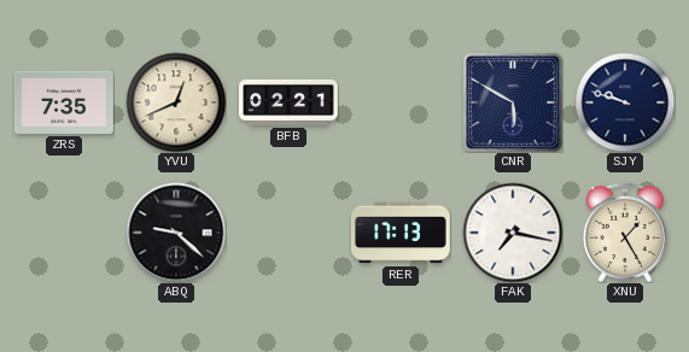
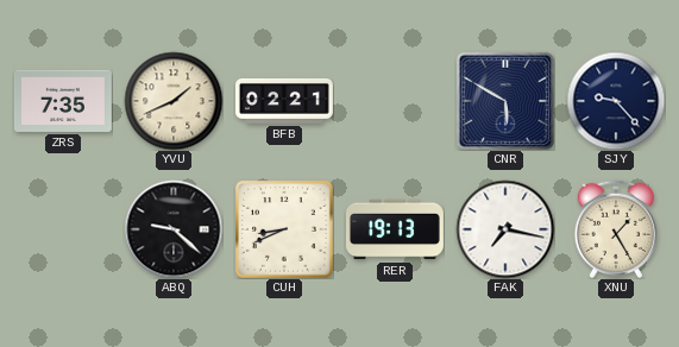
YVU: 12:41 -> 1:41 (174, 101)
SJY: 9:48 -> 9:23 (616, 101)
CUH: none -> 8:41 (284, 229)
RER: 17:13 -> 19:13 (396, 229)
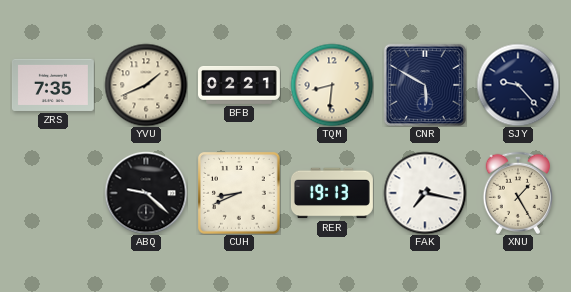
TQM: none -> 8:31 (332, 85)
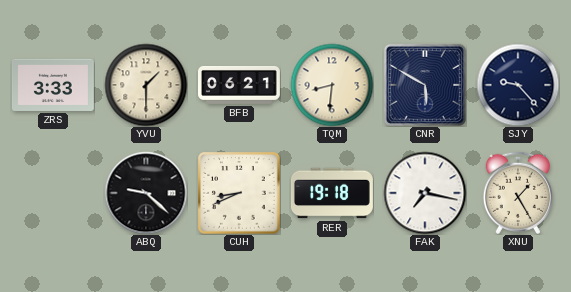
ZRS: 7:35 -> 3:33 (53, 85)
YVU: 1:41 -> 1:30 (146, 85)
BFB: 02:21 -> 06:21 (240, 85)
RER: 19:13 -> 19:18 (333, 193)
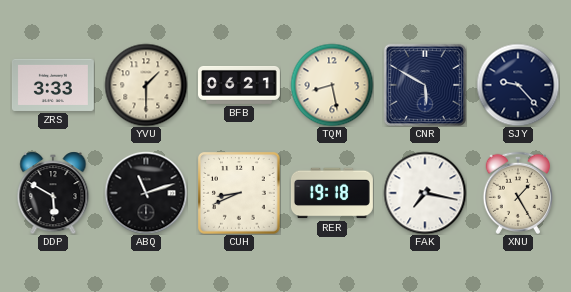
TQM: 8:31 -> 8:28 (332, 85)
DDP: none -> 5:50 (53, 193)
ABQ: 9:22 -> 11:12 (146, 193)
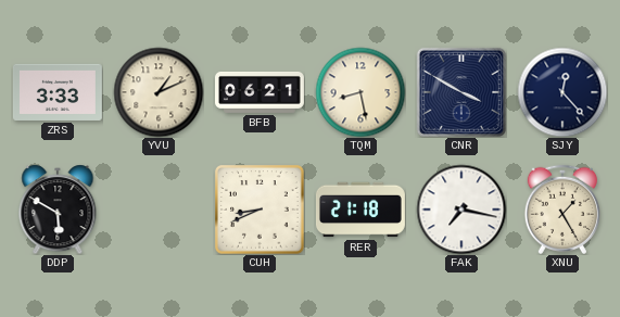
YVU: 1:30 -> 1:11 (159, 92)
CNR: 5:50 -> 3:50 (461, 92)
SJY: 9:23 -> 12:23 (562, 92)
ABQ: 11:12 -> none (146, 193)
RER: 19:18 -> 21:18 (362, 210)
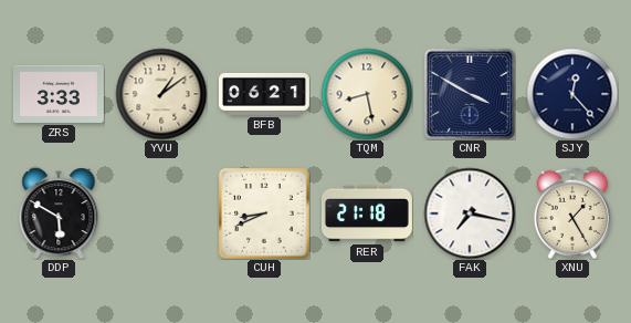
YVU: 1:11 -> 1:09 (161, 94)
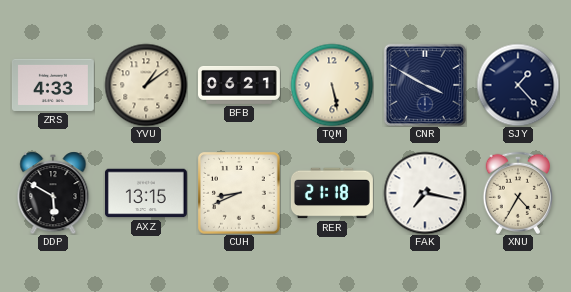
ZRS: 3:33 -> 4:33 (53, 85)
TQM: 8:28 -> 5:28 (332, 85)
SJY: 12:23 -> 1:23 (518, 85)
AXZ: none -> 13:15 (146, 193)
XNU: 1:25 -> 4:35 (517, 193)
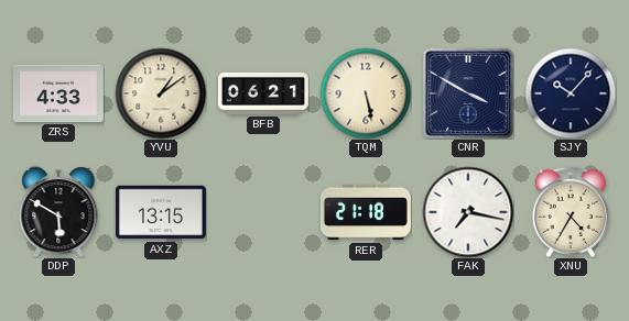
SJY: 1:23 -> 10:07 (571, 93)
CUH: 8:41 -> none (239, 193)
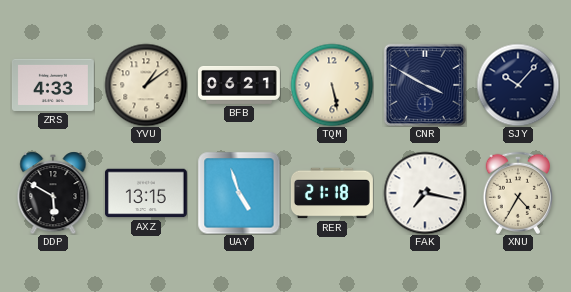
UAY: none -> 4:57 (239, 193)
